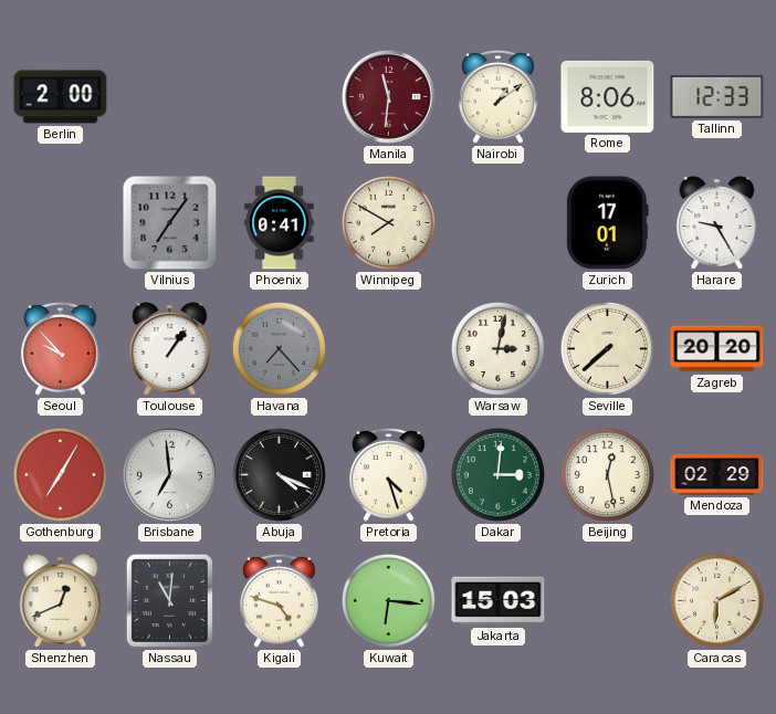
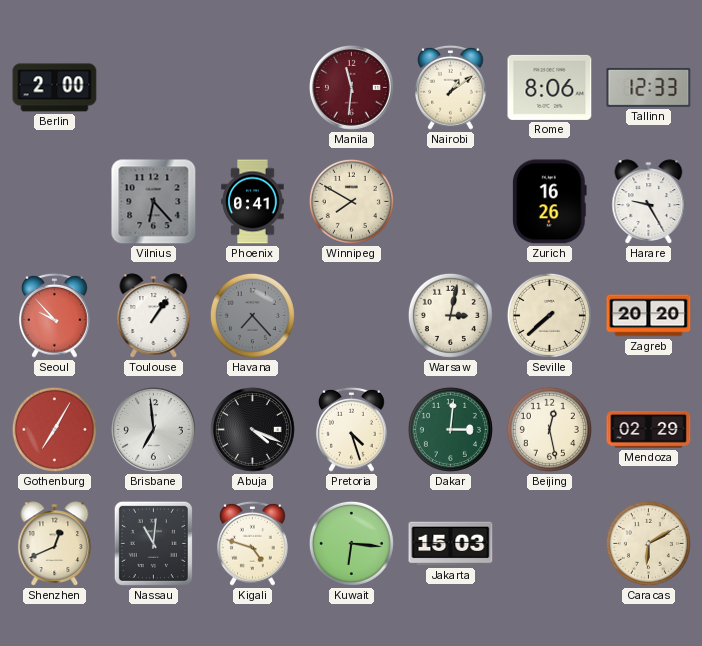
Vilnius: 7:06 -> 6:23 (154, 202)
Zurich: 17:01 -> 16:26 (550, 202)
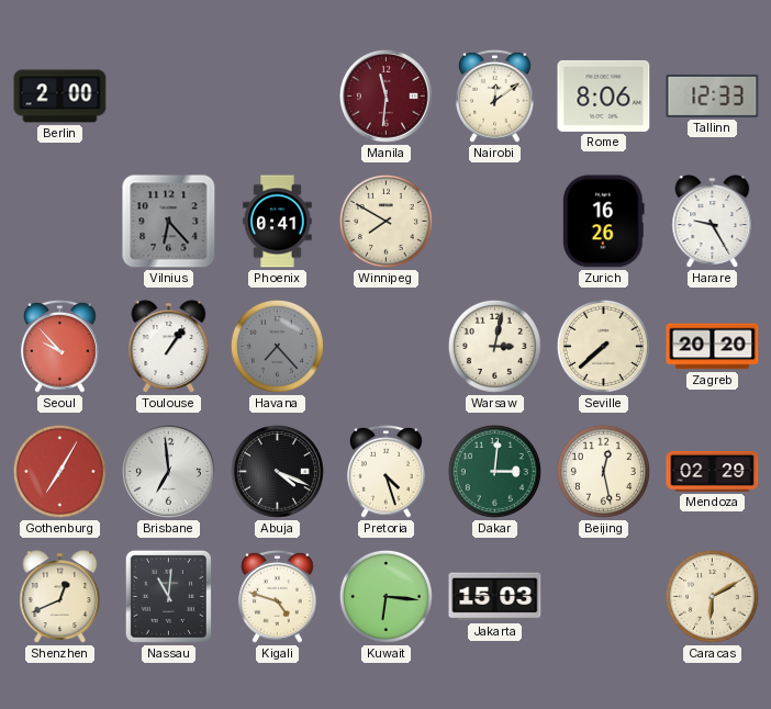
Nairobi: 1:09 -> 12:09 (495, 95)
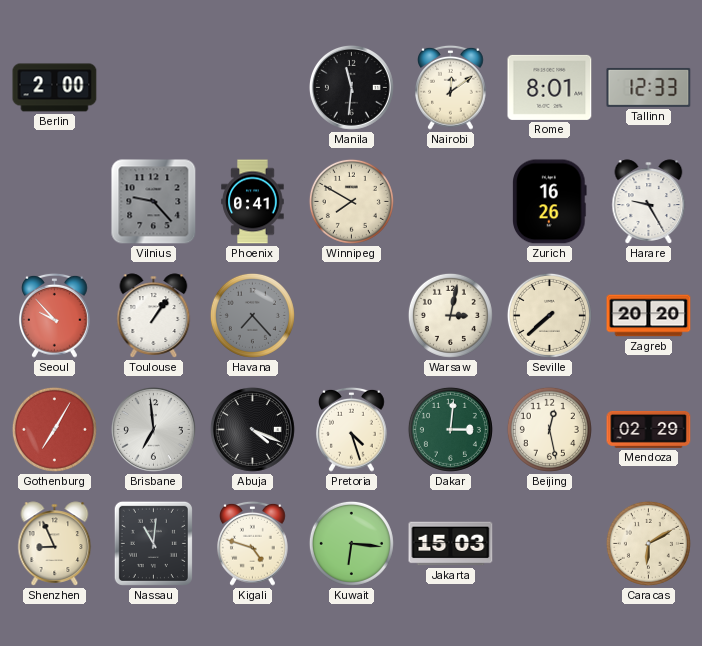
Manila dial: burgundy -> black (351, 87)
Rome: 8:06 -> 8:01 (550, 87)
Vilnius: 6:23 -> 9:23 (154, 202)
Shenzhen: 12:41 -> 8:56 (55, 544)
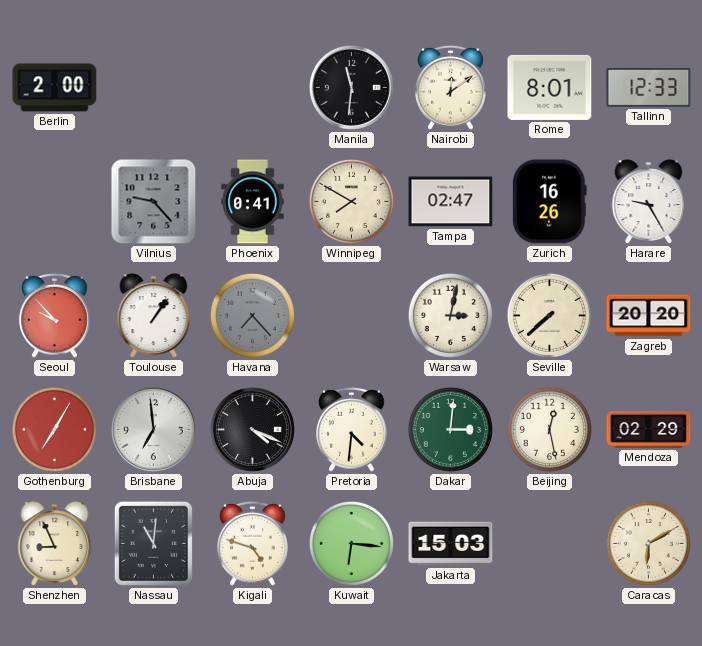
Tampa: none -> 02:47 (451, 202)
Pretoria: 4:27 -> 4:31 (352, 429)
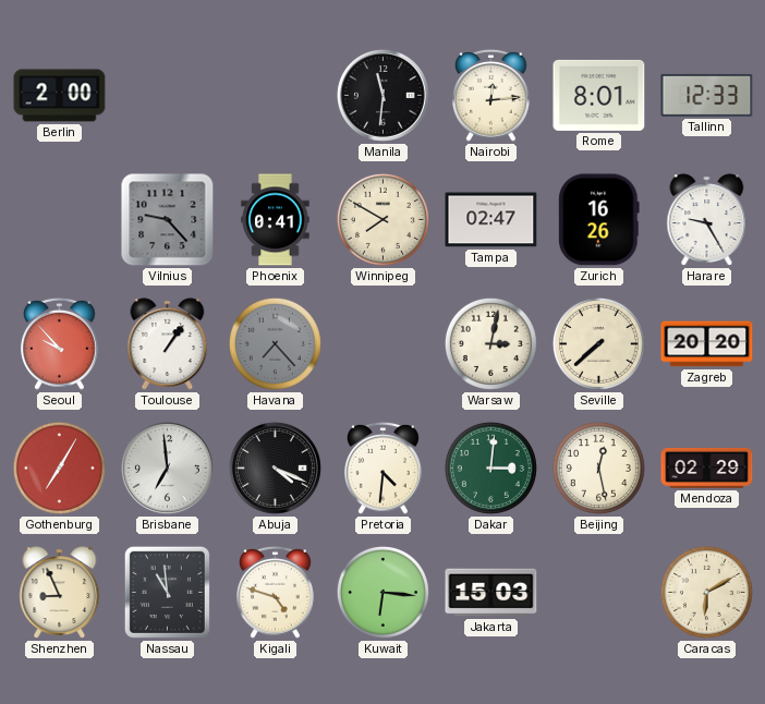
Nairobi: 12:09 -> 12:14 (491, 95)
Nassau: 11:01 -> 10:59 (167, 592)
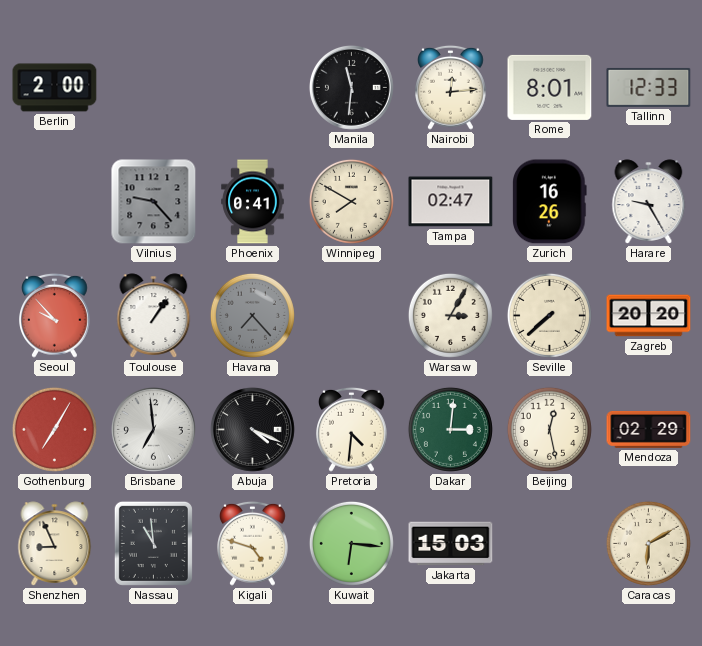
Warsaw: 3:02 -> 3:05 (450, 315)
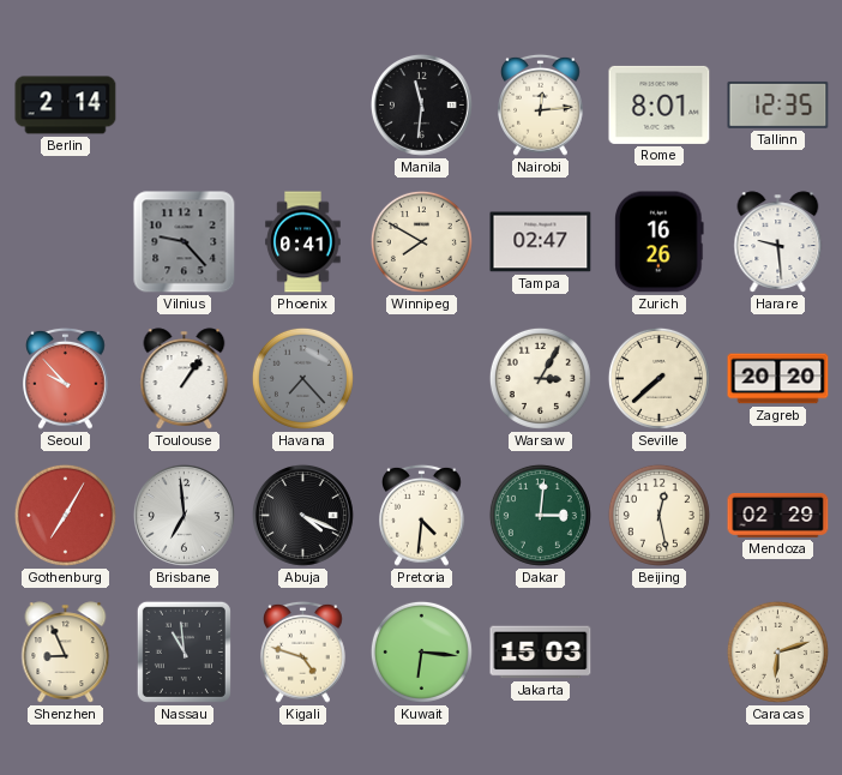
Berlin: 2:00 -> 2:14 (66, 106)
Tallinn: 12:33 -> 12:35 (778, 104)
Harare: 9:25 -> 9:29 (778, 242)
Caracas: 6:10 -> 6:12 (777, 651)
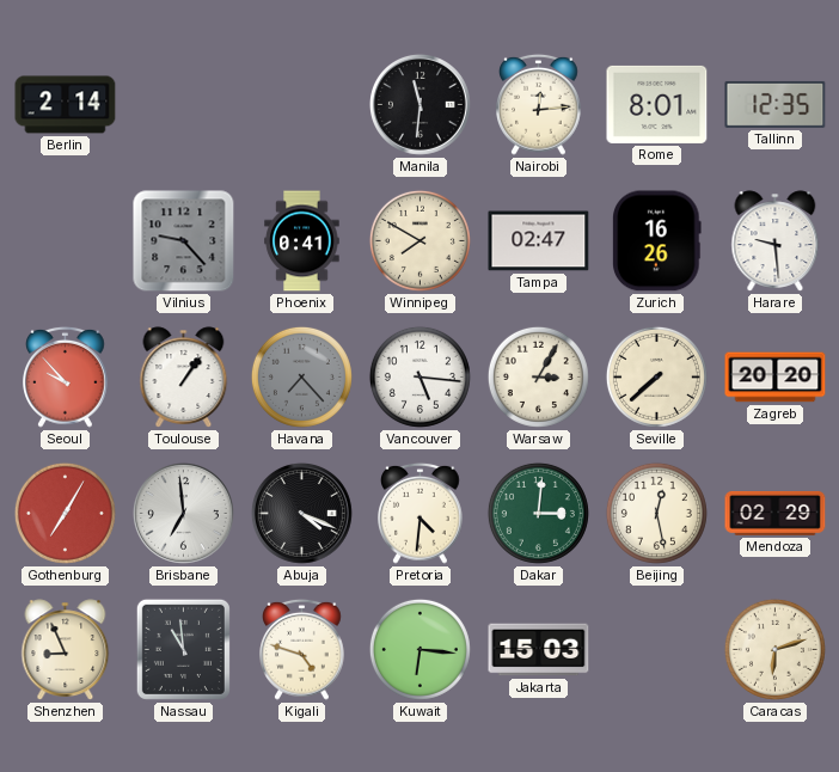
Vancouver: none -> 5:16 (419, 376)
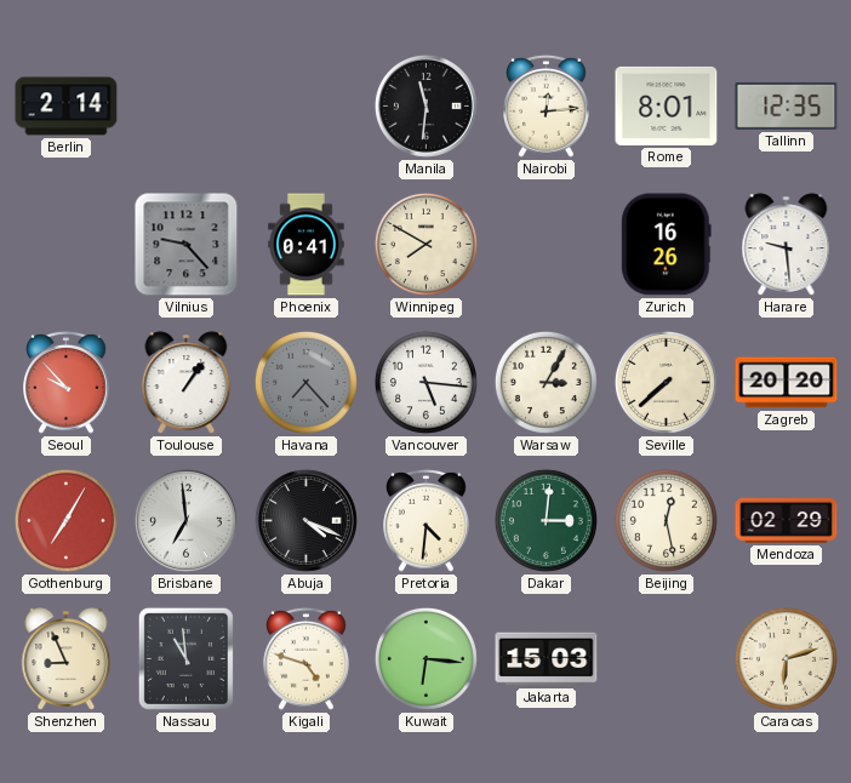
Tampa: 02:47 -> none (539, 241)
